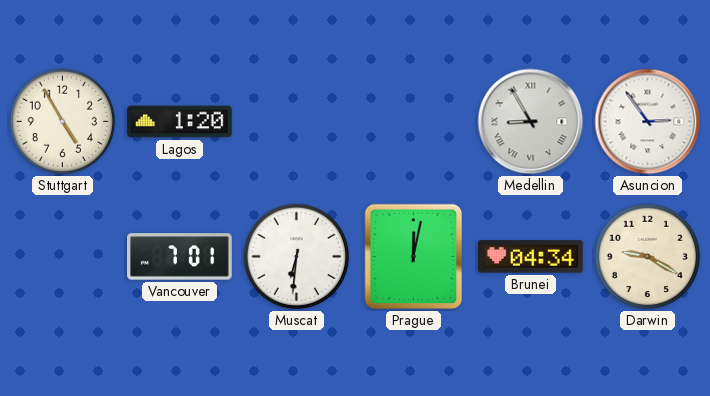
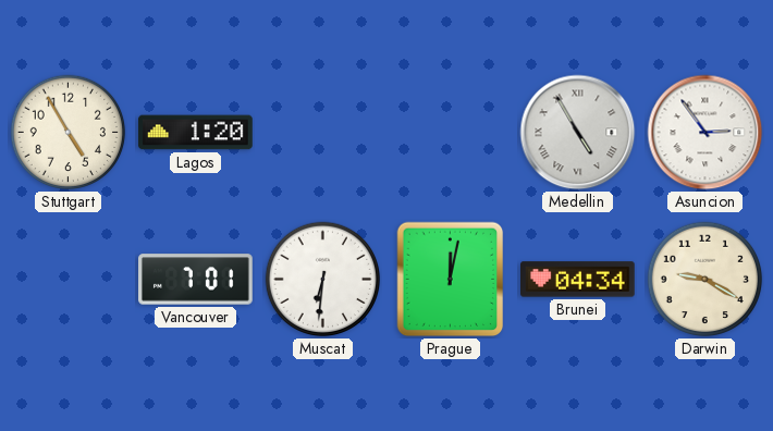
Medellin: 8:55 -> 4:55 (578, 133)
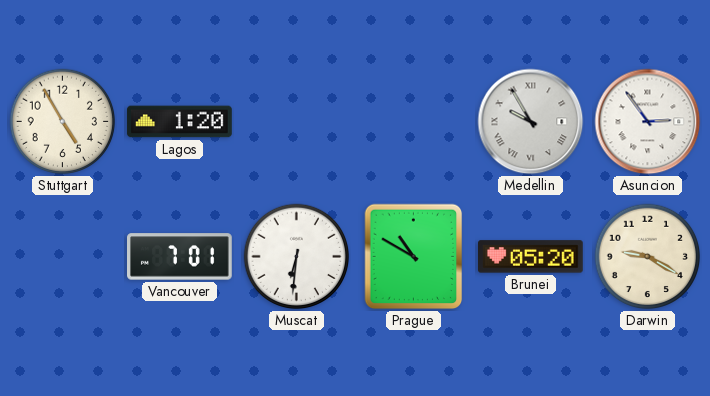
Medellin: 4:55 -> 9:55 (531, 122)
Prague: 12:02 -> 10:50 (414, 257)
Brunei: 04:34 -> 05:20 (531, 257)
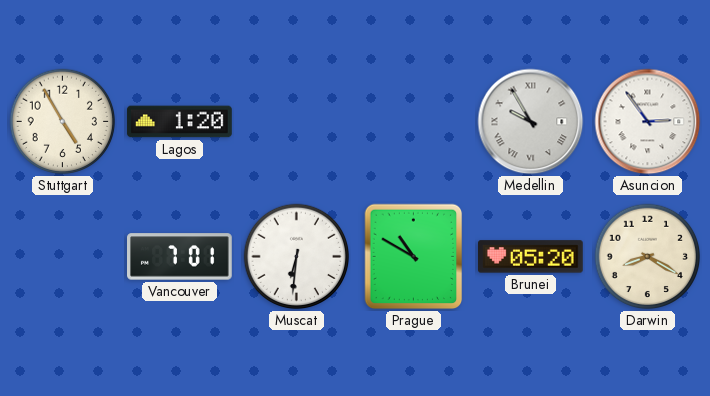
Darwin: 9:20 -> 8:20 (648, 257)
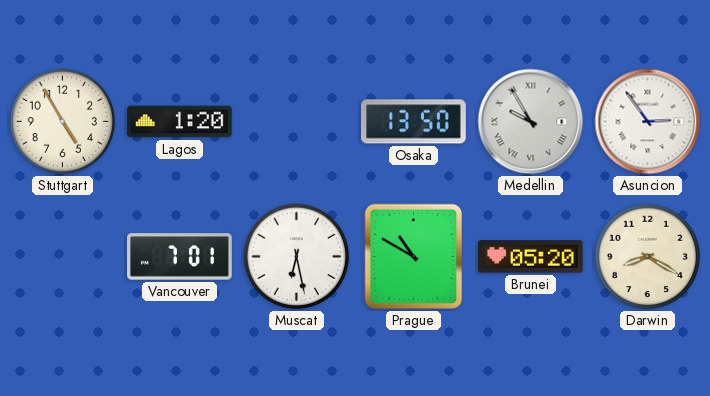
Osaka: none -> 13:50 (414, 122)
Muscat: 6:31 -> 6:28 (297, 257)
